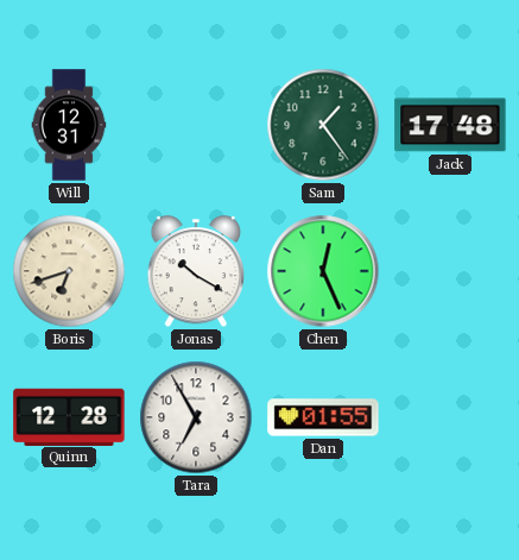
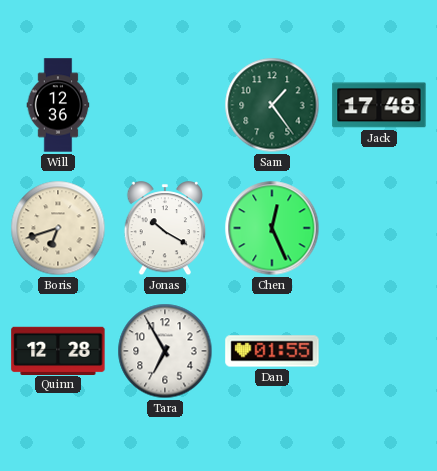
Will: 12:31 -> 12:36 (58, 105)
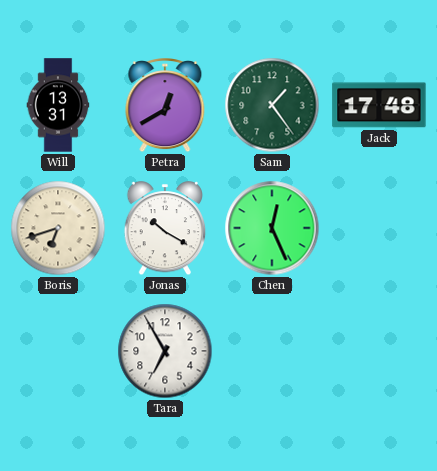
Will: 12:36 -> 13:31 (58, 105)
Petra: none -> 12:40 (165, 106)
Quinn: 12:28 -> none (58, 350)
Dan: 01:55 -> none (272, 351)
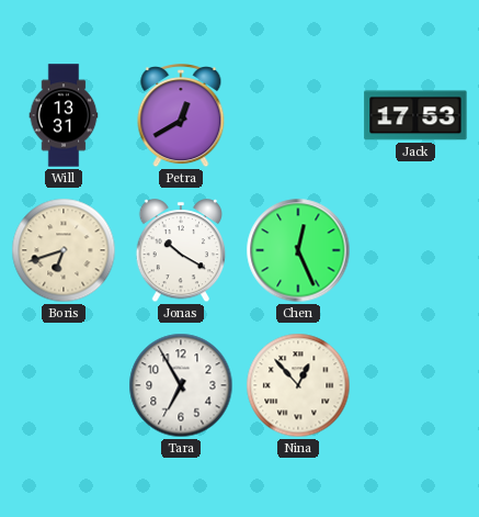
Sam: 1:24 -> none (272, 105)
Jack: 17:48 -> 17:53 (415, 115)
Nina: none -> 12:53 (298, 385)
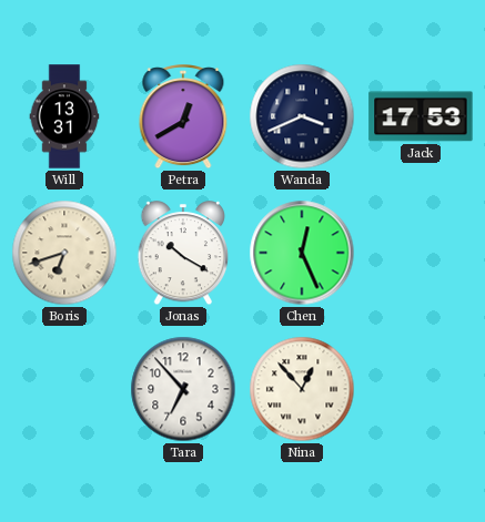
Wanda: none -> 3:41 (302, 116)
Tara: 6:55 -> 6:53 (183, 389)
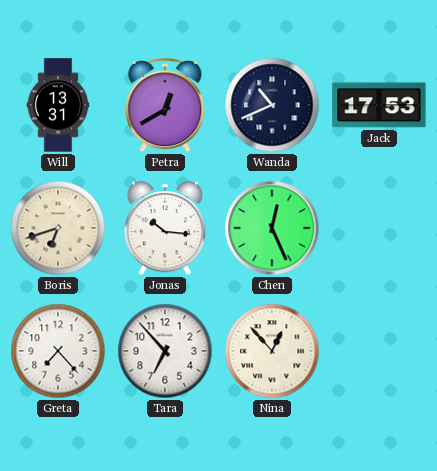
Wanda: 3:41 -> 10:41 (272, 105)
Jonas: 10:20 -> 10:16 (165, 229)
Greta: none -> 7:23 (58, 351)
